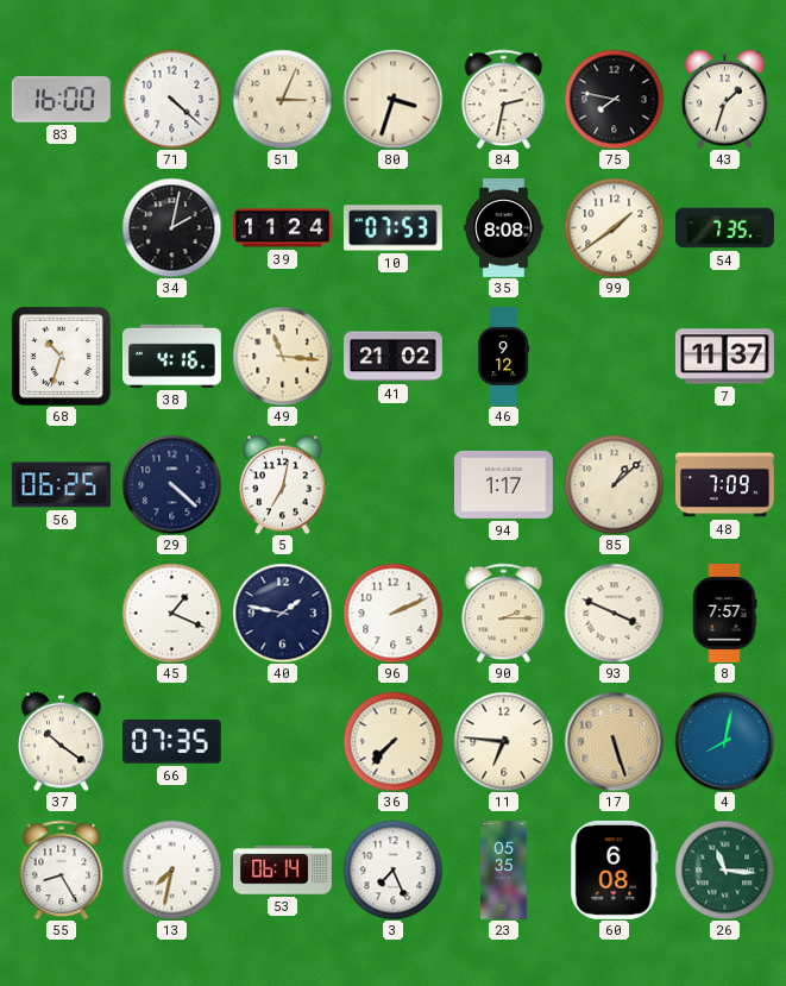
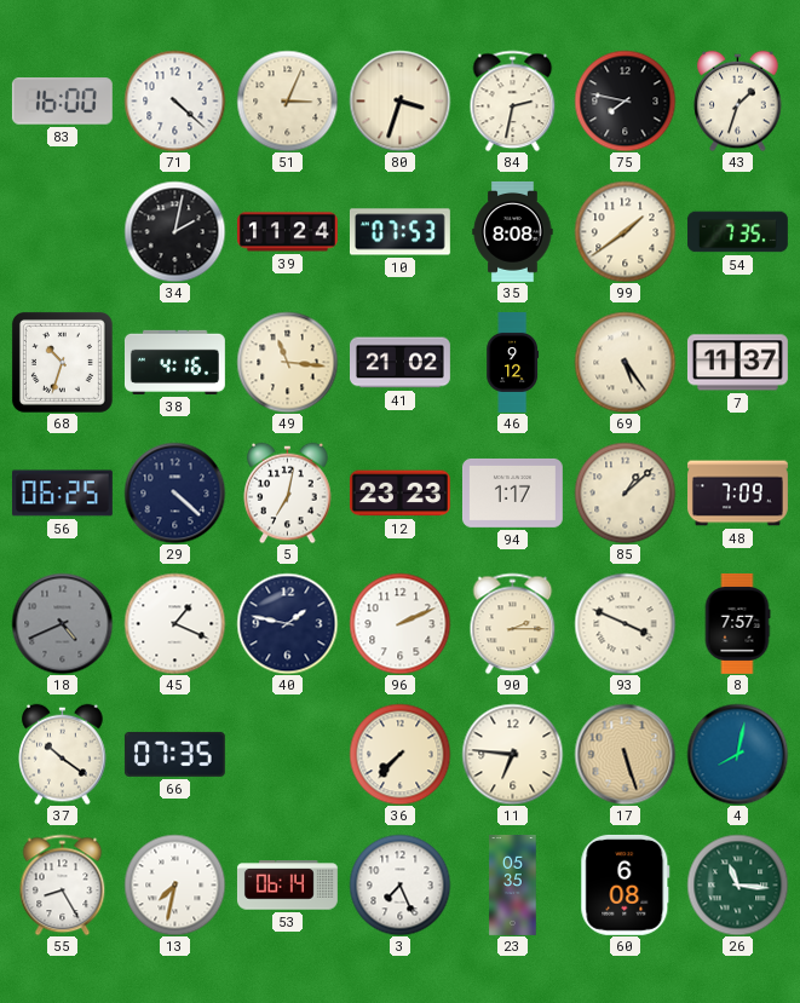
69: none -> 5:24 (625, 362)
12: none -> 23:23 (399, 494)
18: none -> 4:41 (62, 623)
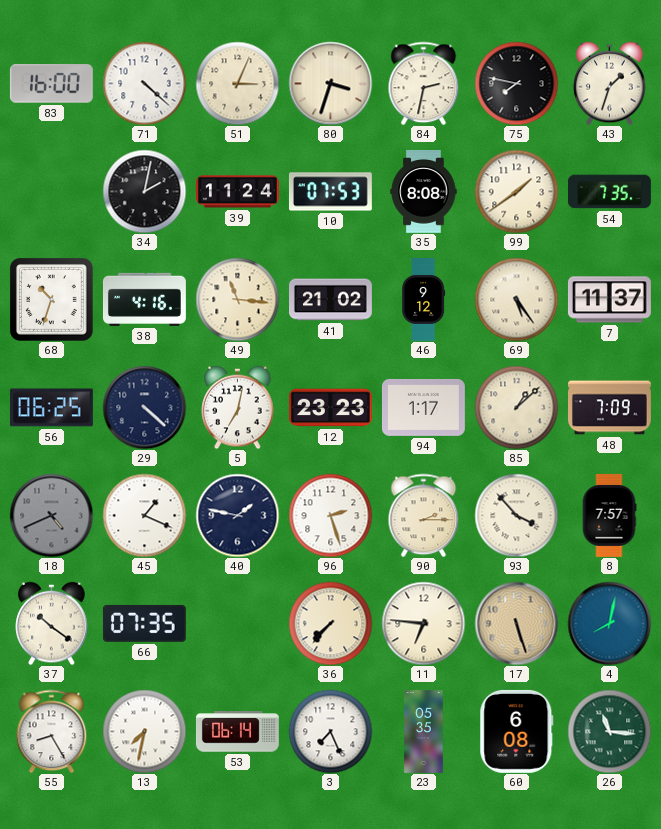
96: 2:11 -> 2:27 (330, 515)
93: 3:49 -> 3:53 (516, 515)
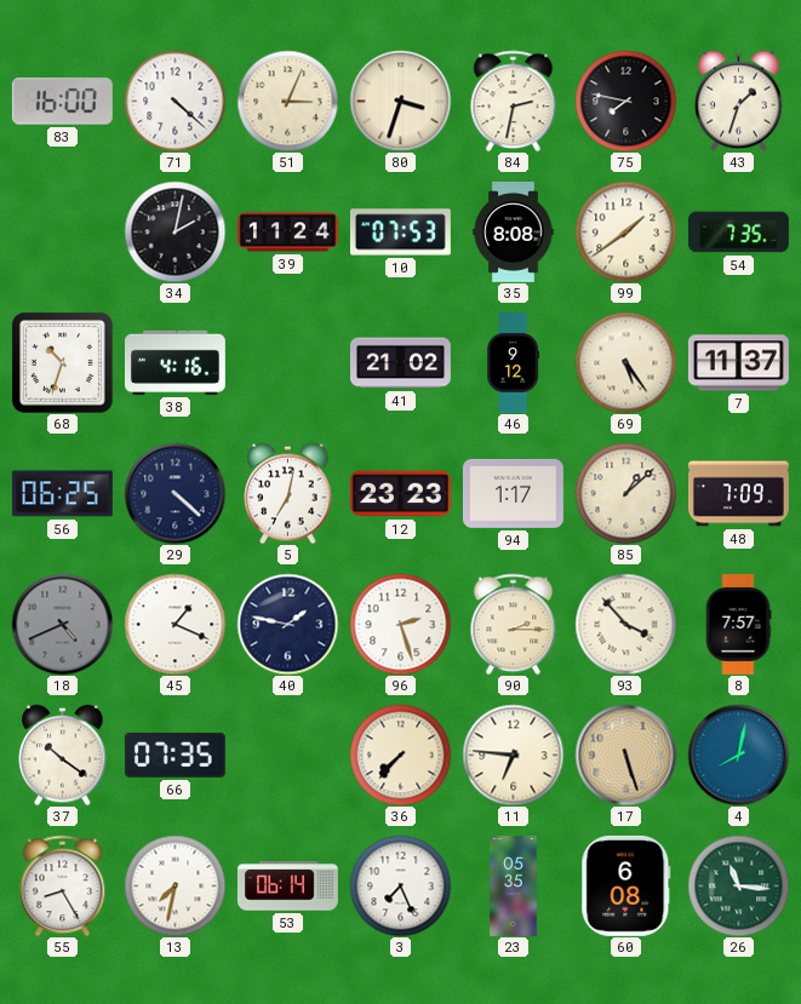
49: 11:16 -> none (237, 299)
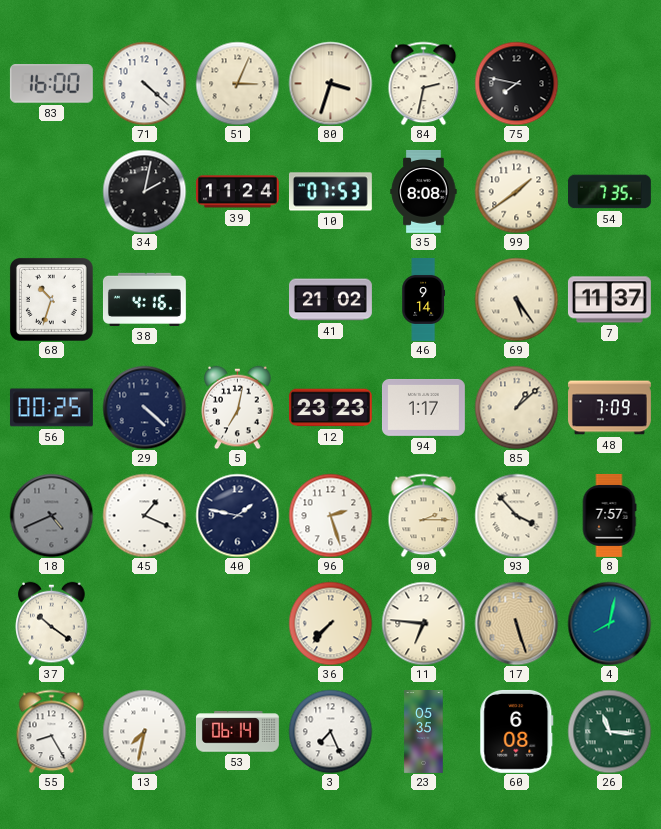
43: 1:33 -> none (739, 101)
46: 9:12 -> 9:14 (424, 300)
56: 06:25 -> 00:25 (51, 408)
66: 07:35 -> none (174, 755)
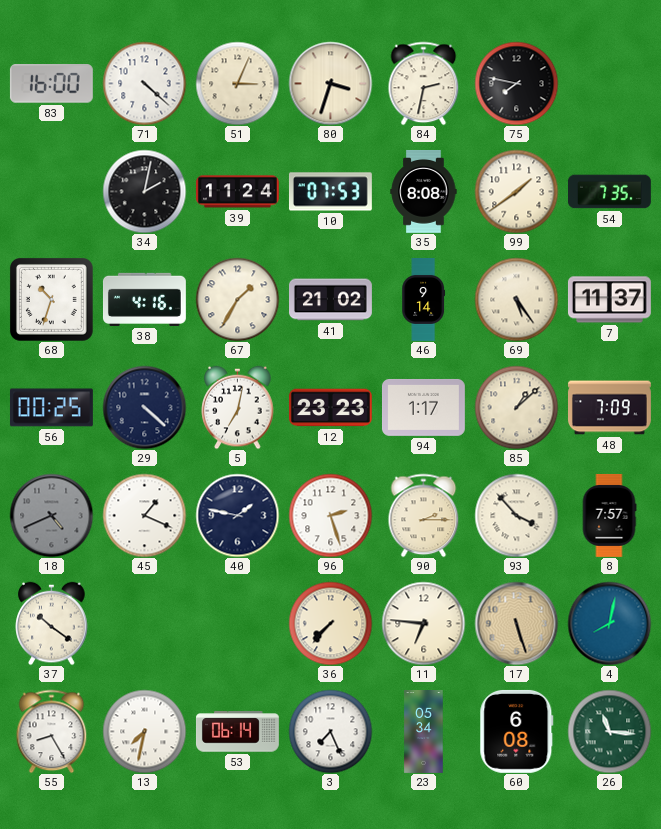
67: none -> 1:35 (237, 299)
23: 05:35 -> 05:34 (424, 732)
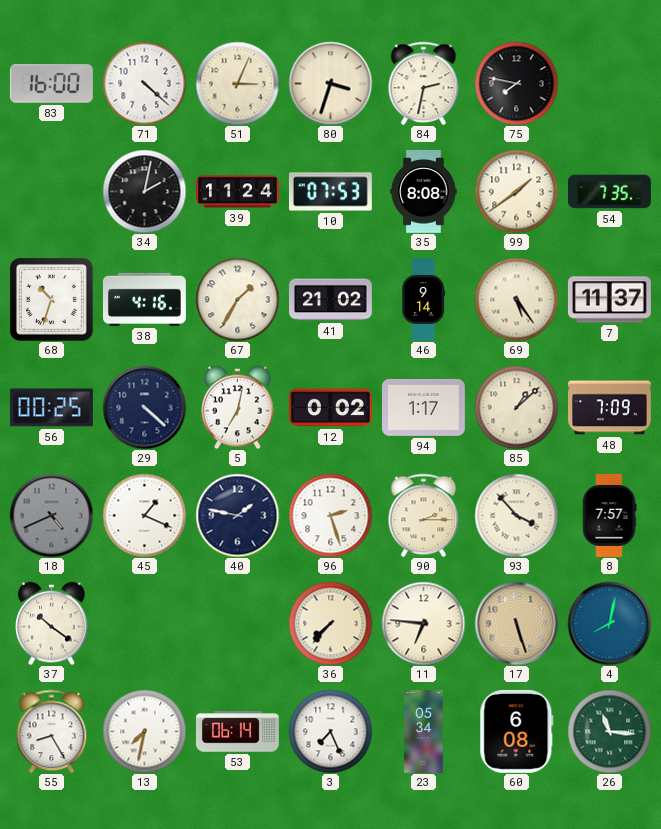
12: 23:23 -> 0:02 (330, 408)
